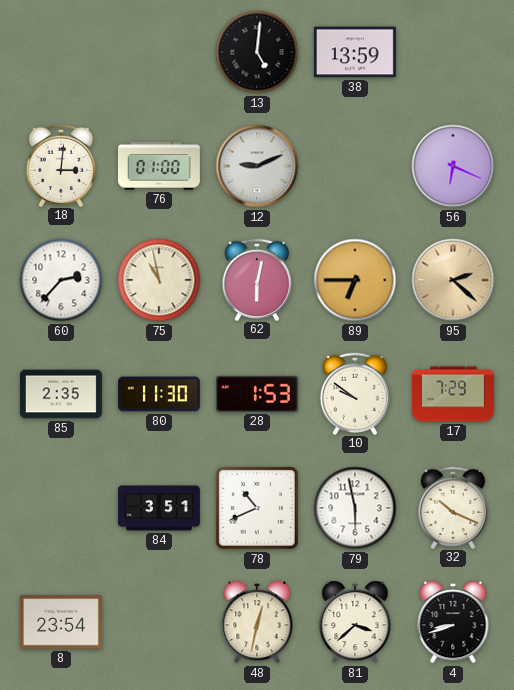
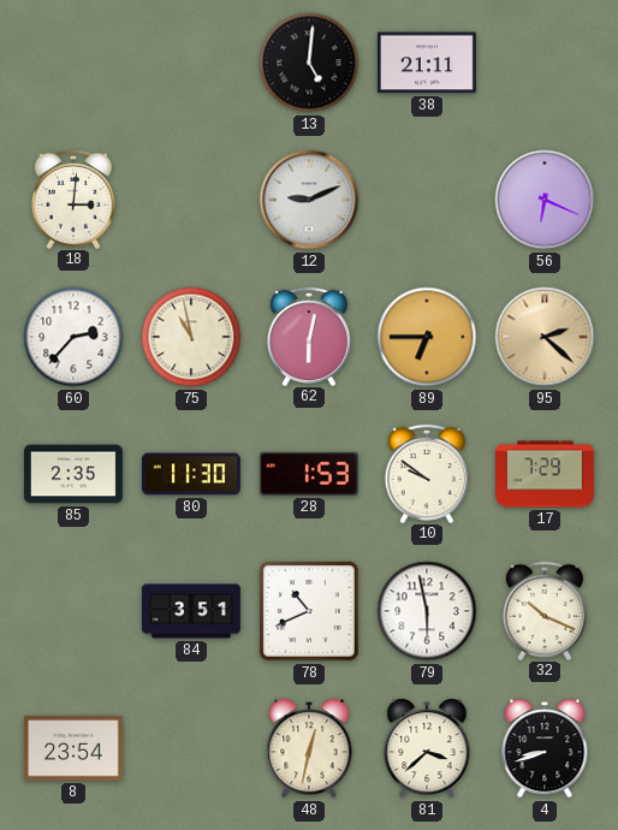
38: 13:59 -> 21:11 (427, 63)
76: 01:00 -> none (159, 166)
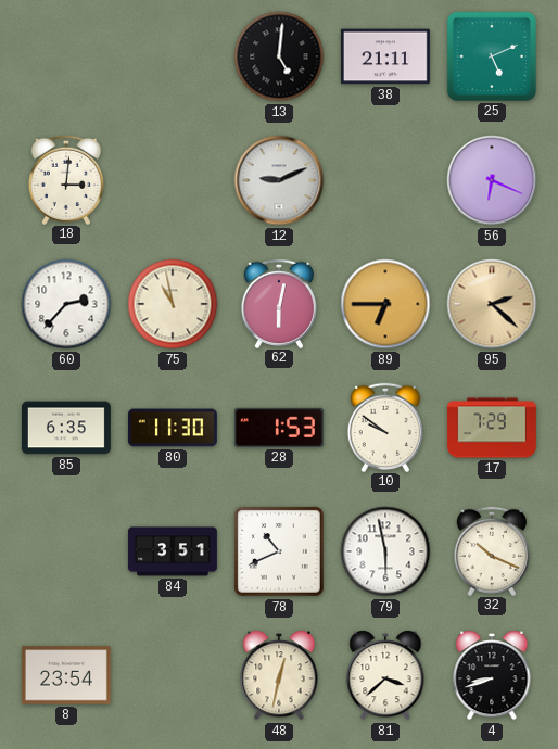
25: none -> 5:11 (492, 56)
85: 2:35 -> 6:35 (66, 428)
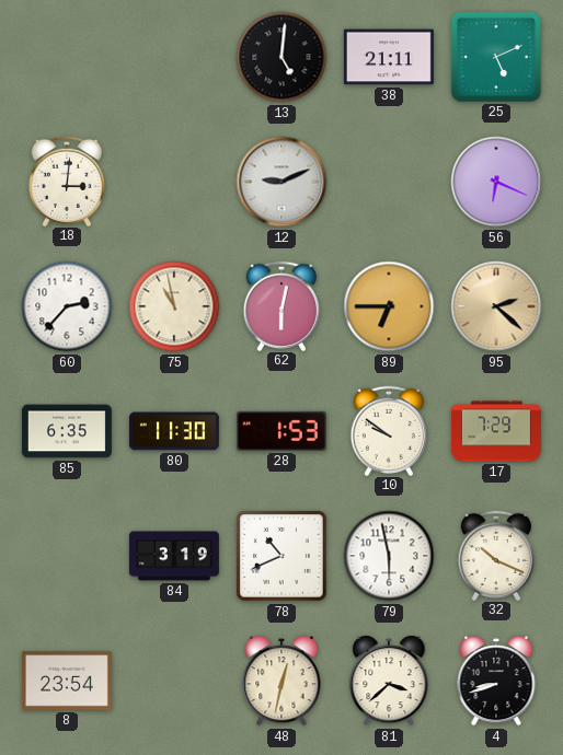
84: 3:51 -> 3:19 (174, 556)
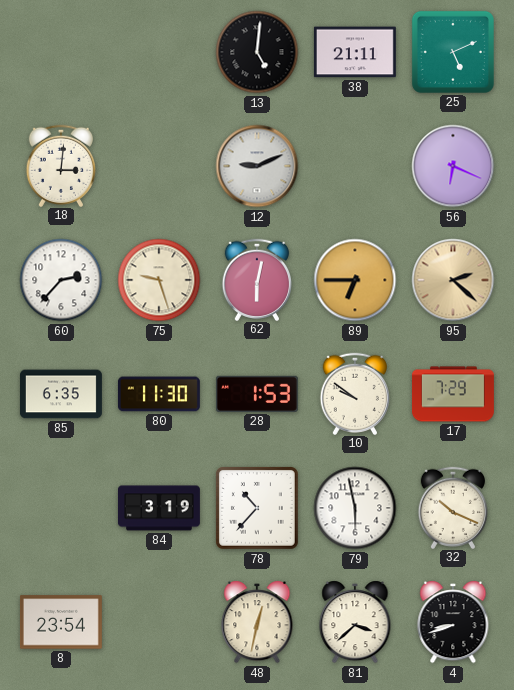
75: 10:58 -> 9:27 (159, 280)
78: 10:41 -> 10:37 (257, 508)
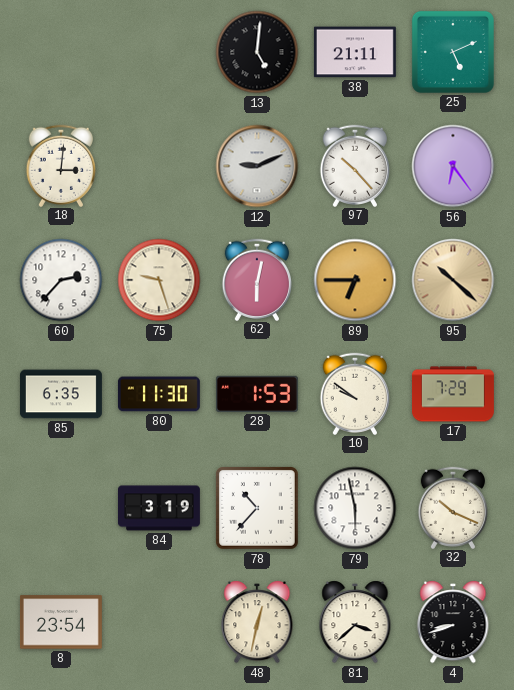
97: none -> 10:23 (354, 165)
56: 6:19 -> 6:24 (453, 166)
95: 2:22 -> 10:22 (453, 280)
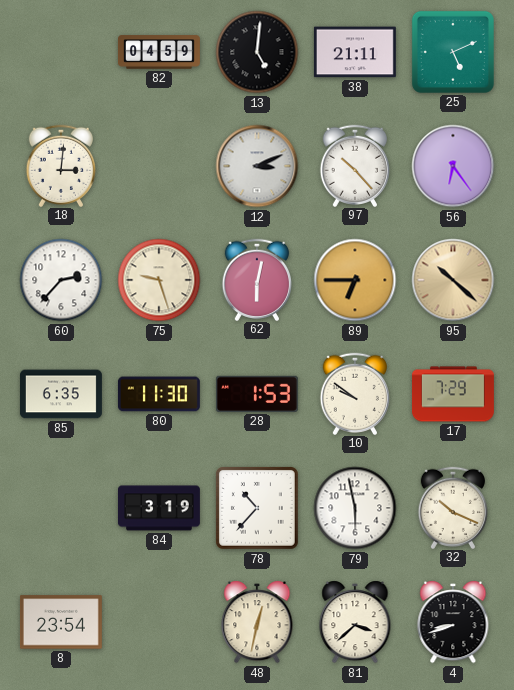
82: none -> 04:59 (159, 52)
12: 9:11 -> 3:11 (257, 166)
